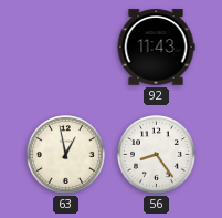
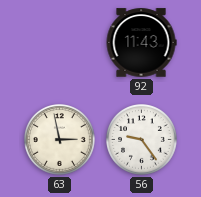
63: 12:58 -> 2:58 (60, 140)
56: 8:24 -> 9:24 (142, 140)
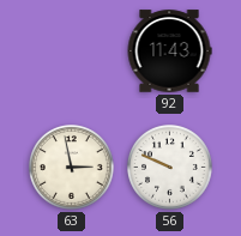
56: 9:24 -> 9:49 (170, 168)
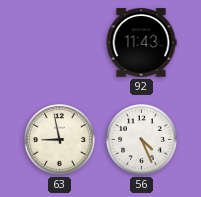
63: 2:58 -> 8:58 (60, 140)
56: 9:49 -> 4:26 (142, 140)
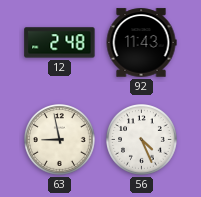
12: none -> 2:48 (60, 43)
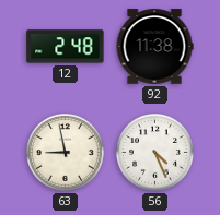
92: 11:43 -> 11:38 (154, 47)
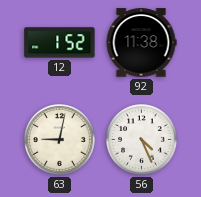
12: 2:48 -> 1:52 (60, 43)
63: 8:58 -> 9:02 (60, 140)
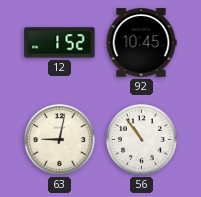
92: 11:38 -> 10:45 (141, 43)
56: 4:26 -> 10:54 (142, 140)
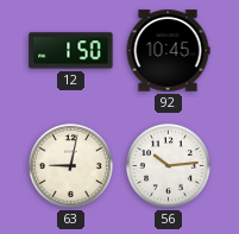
12: 1:52 -> 1:50 (71, 51)
56: 10:54 -> 10:14 (169, 166)
